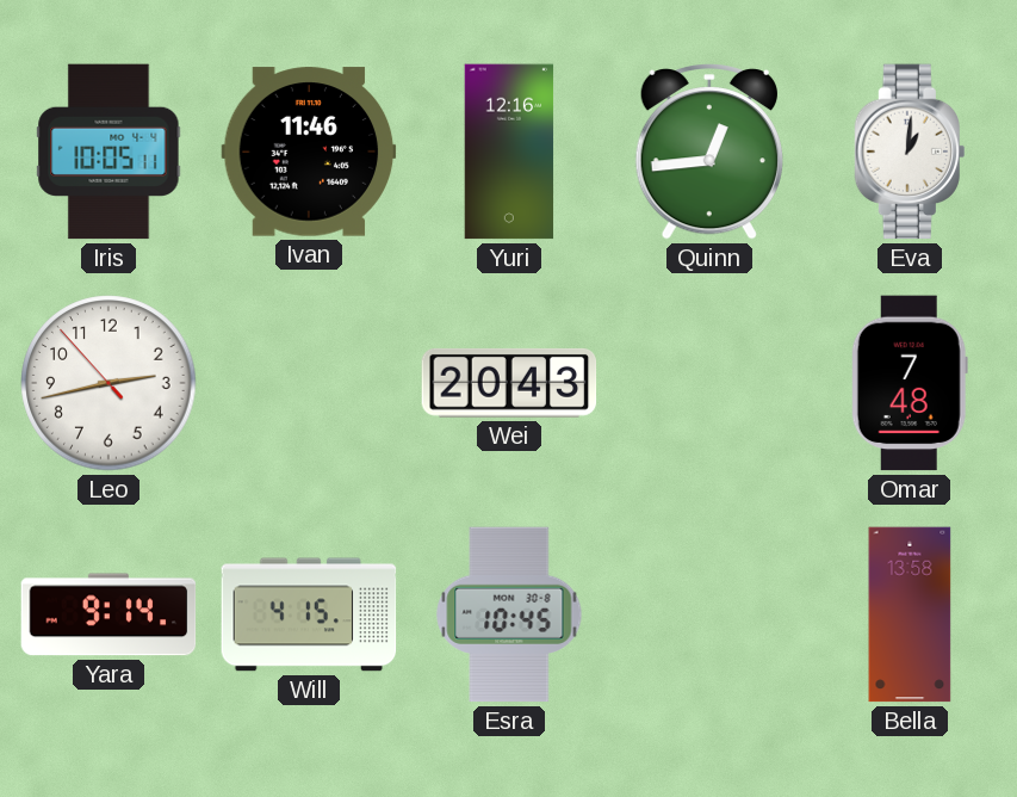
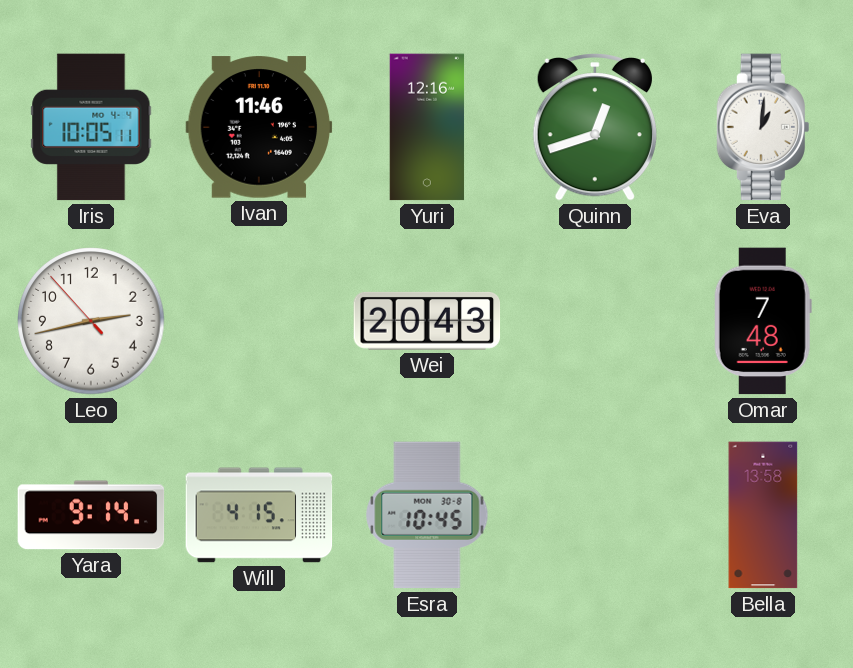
Quinn: 12:44 -> 12:42 (595, 128)
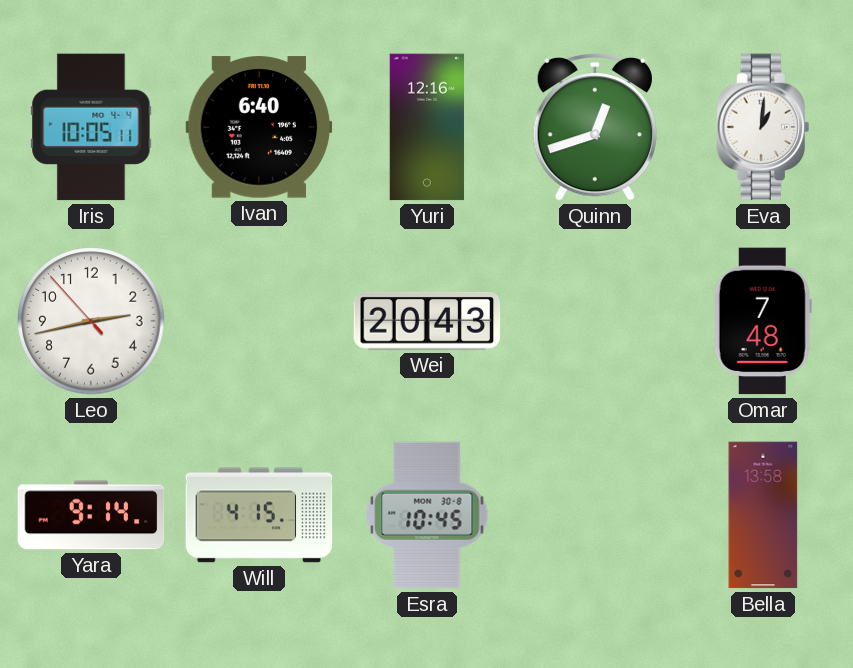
Ivan: 11:46 -> 6:40 (259, 127)
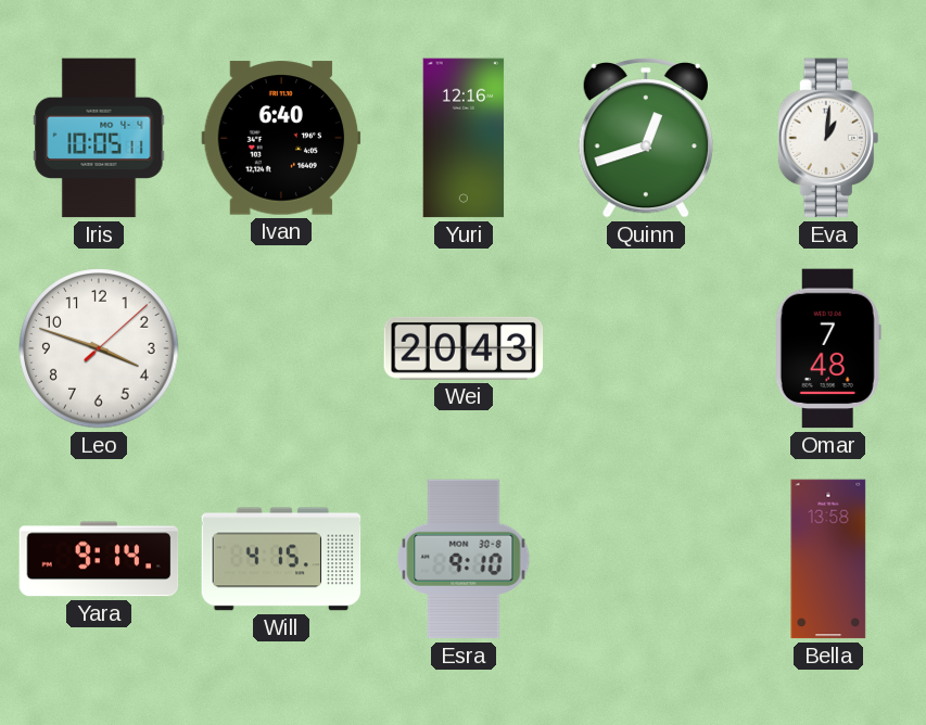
Leo: 2:42 -> 3:48 (99, 348)
Esra: 10:45 -> 9:10 (464, 559)
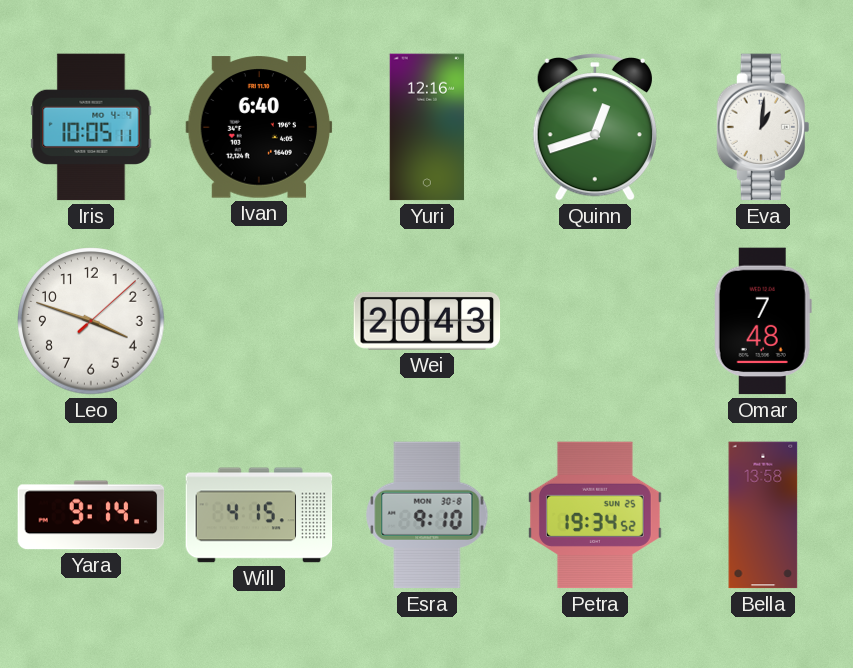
Petra: none -> 19:34 (595, 515)
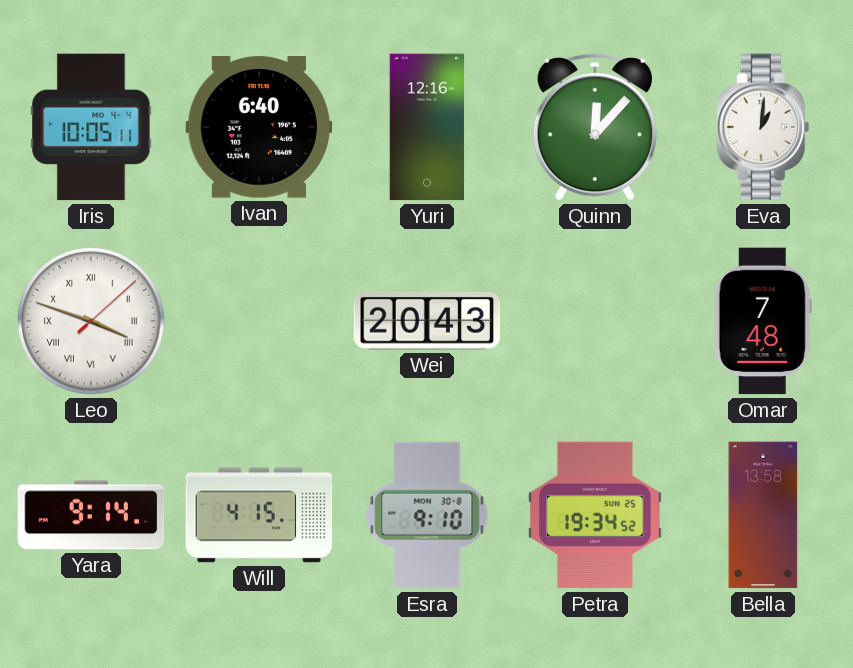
Quinn: 12:42 -> 12:07 (595, 128)
Leo numerals: Arabic -> Roman (91, 321)
